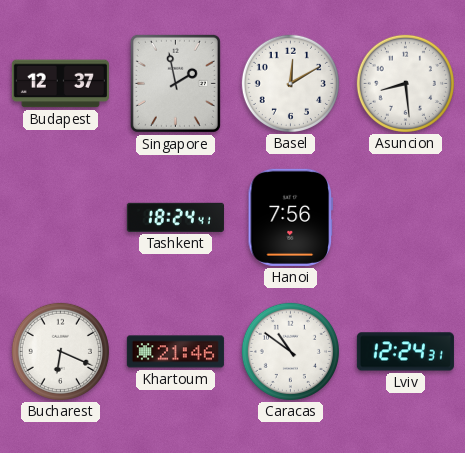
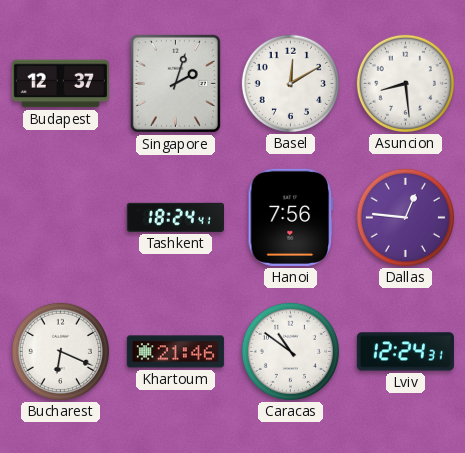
Singapore: 1:58 -> 2:03 (175, 83)
Dallas: none -> 12:46 (405, 217)
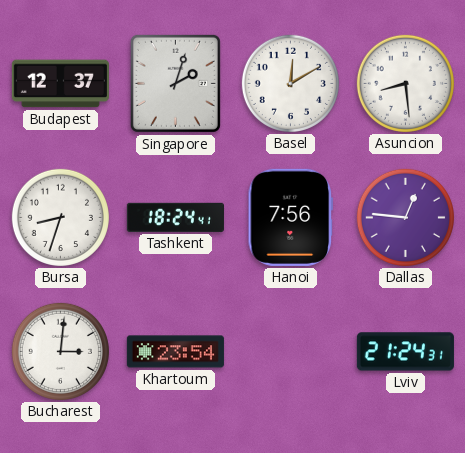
Bursa: none -> 8:33 (60, 217)
Bucharest: 6:19 -> 3:01 (60, 351)
Khartoum: 21:46 -> 23:54 (175, 352)
Caracas: 10:51 -> none (290, 351)
Lviv: 12:24 -> 21:24 (405, 352)
